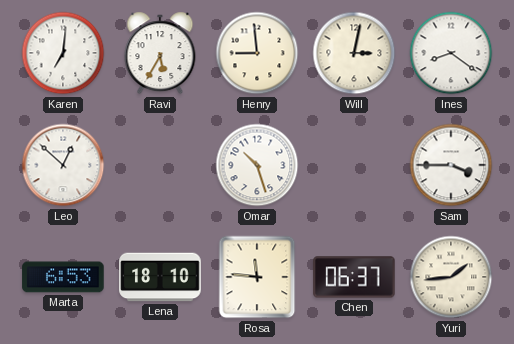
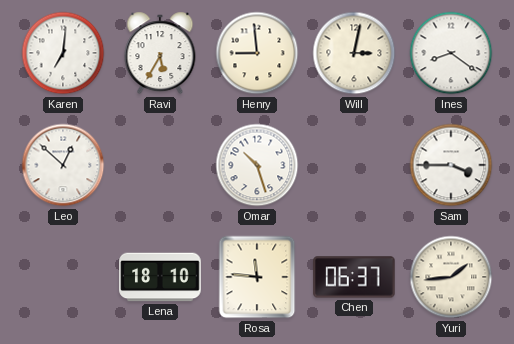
Marta: 6:53 -> none (63, 277)
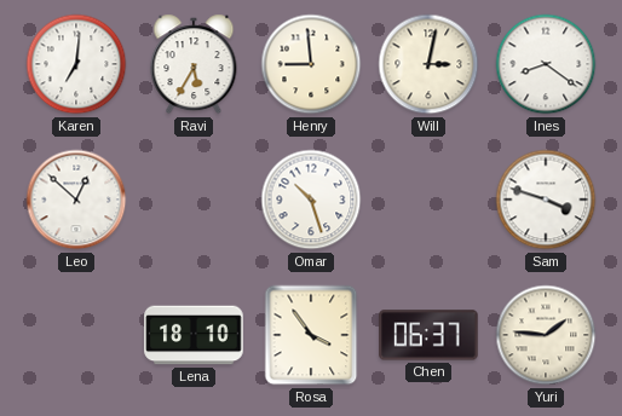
Sam: 3:45 -> 3:48 (546, 200)
Rosa: 11:46 -> 3:54 (311, 335)
Yuri: 1:44 -> 1:46 (546, 335)
